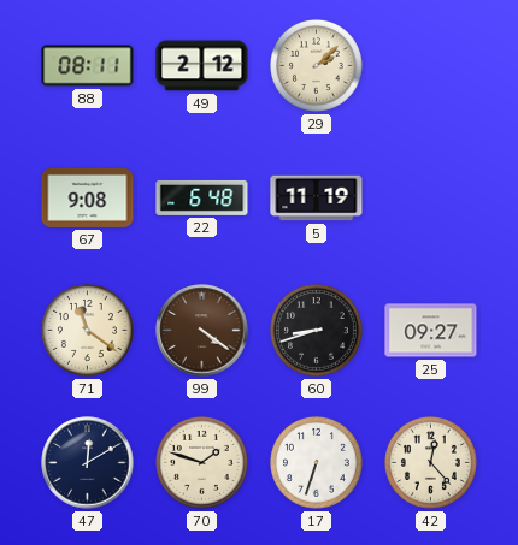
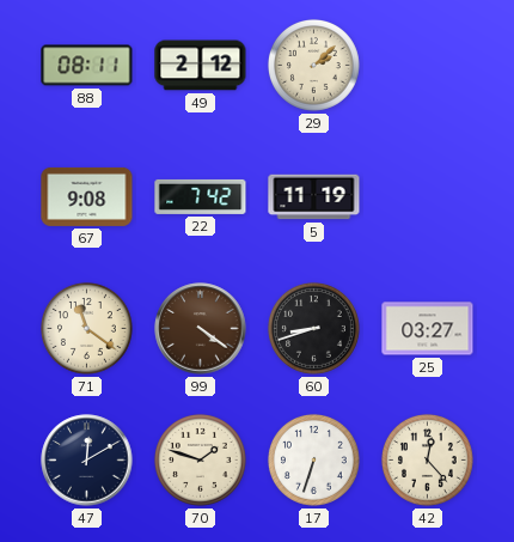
22: 6:48 -> 7:42 (201, 196)
25: 09:27 -> 03:27 (428, 329)
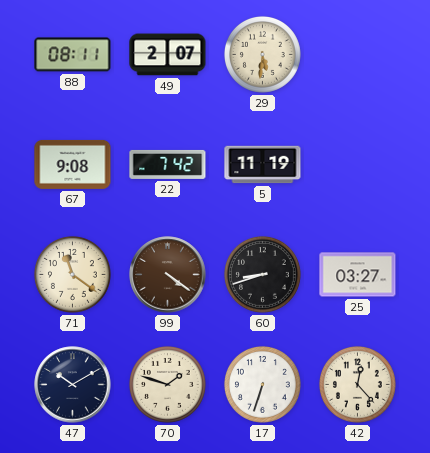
49: 2:12 -> 2:07 (168, 55)
29: 2:08 -> 5:31 (262, 54)
47: 12:10 -> 10:10 (73, 385)
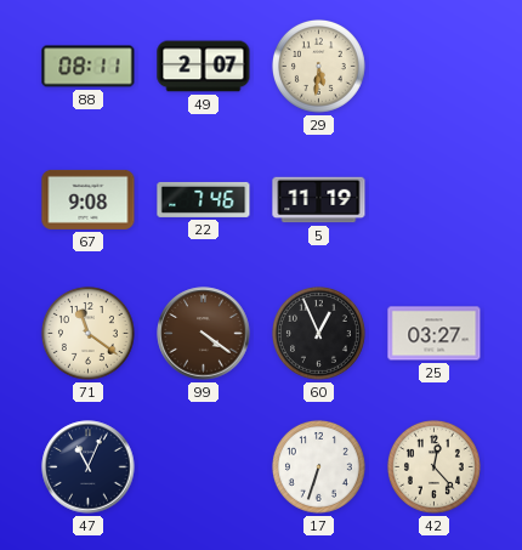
22: 7:42 -> 7:46 (204, 199)
60: 8:42 -> 12:56 (318, 333)
47: 10:10 -> 11:04 (89, 467)
70: 1:48 -> none (167, 384)
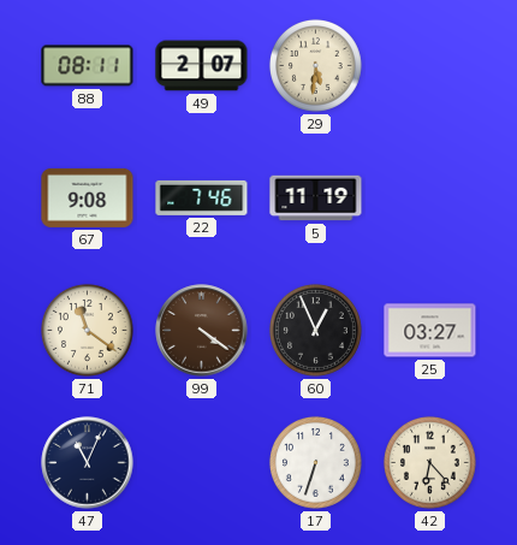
42: 12:23 -> 6:23 (429, 462)
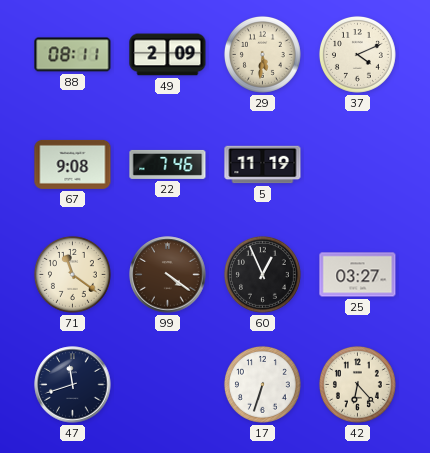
49: 2:07 -> 2:09 (168, 55)
37: none -> 4:11 (357, 54)
47: 11:04 -> 11:42 (73, 385)
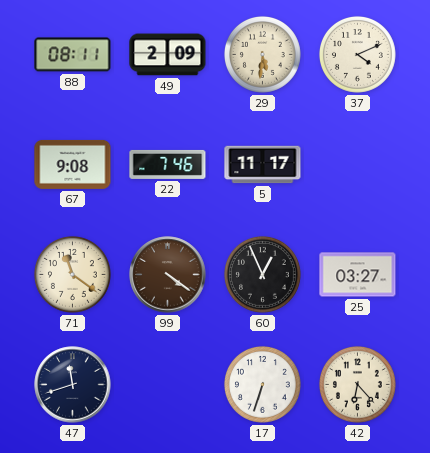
5: 11:19 -> 11:17 (263, 165)
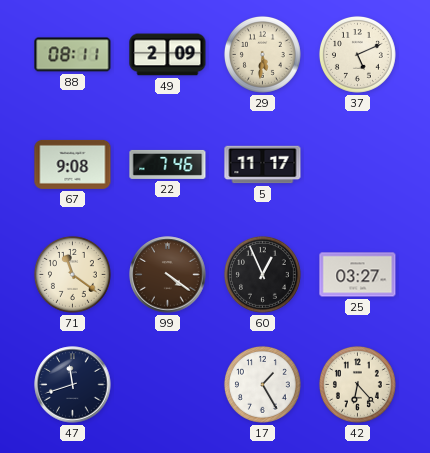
37: 4:11 -> 5:11 (357, 54)
17: 6:33 -> 1:25 (262, 384)
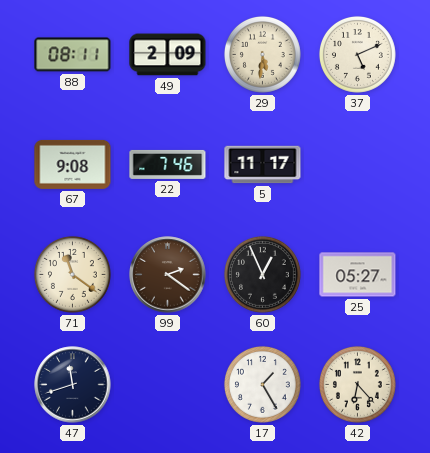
99: 4:21 -> 2:21 (168, 275)
25: 03:27 -> 05:27 (358, 275)
